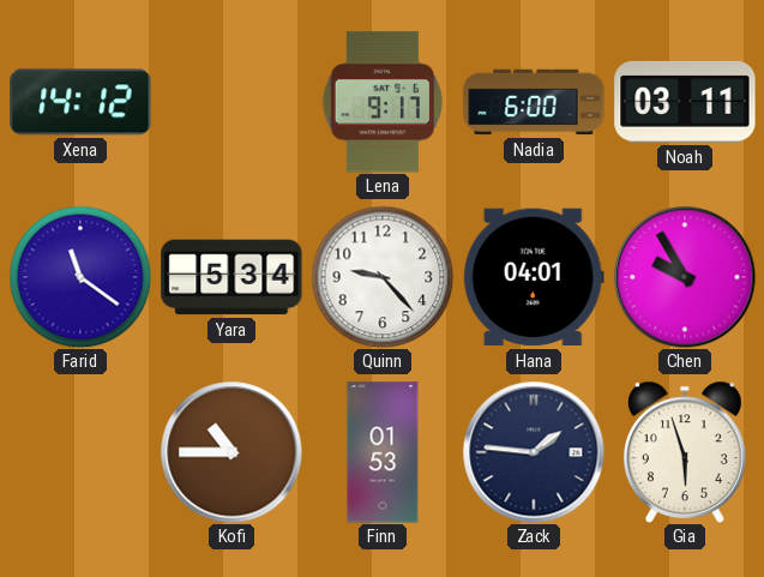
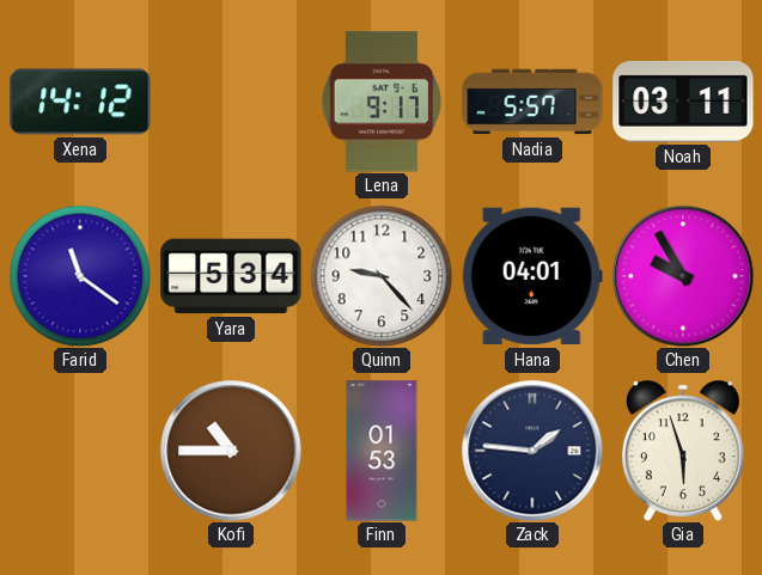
Nadia: 6:00 -> 5:57 (532, 102)
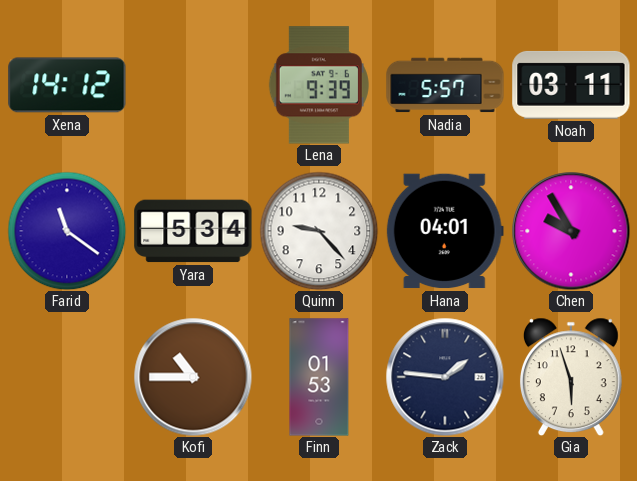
Lena: 9:17 -> 9:39 (319, 85)
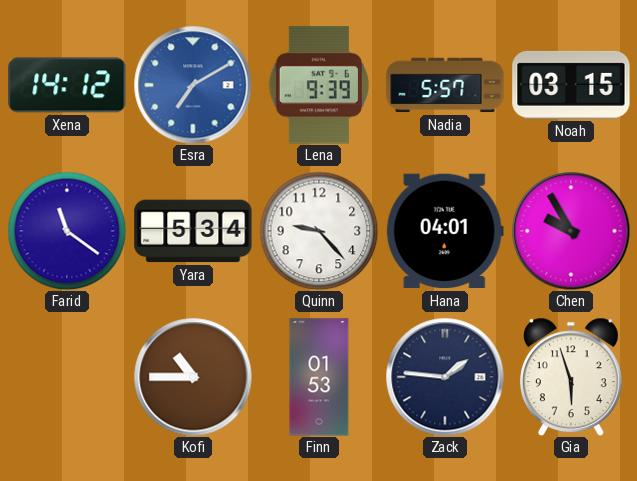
Esra: none -> 7:10 (193, 85)
Noah: 03:11 -> 03:15 (571, 85)
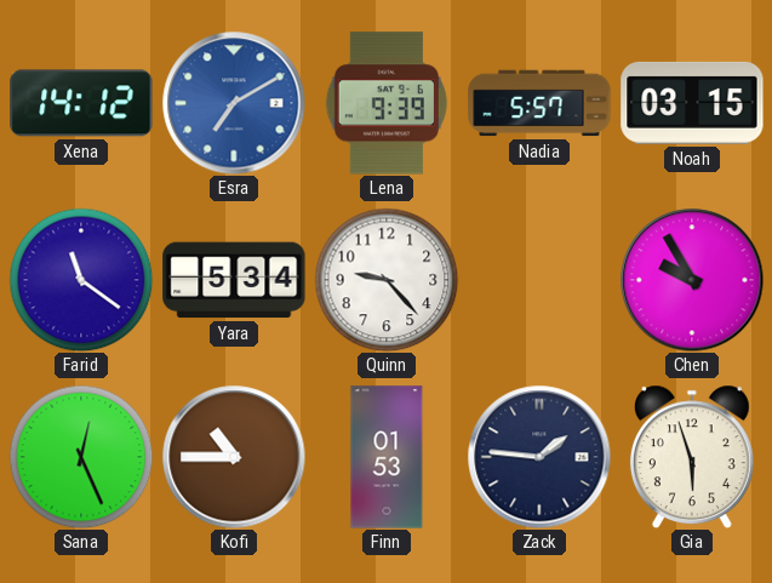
Hana: 04:01 -> none (445, 231)
Sana: none -> 12:26 (81, 457)
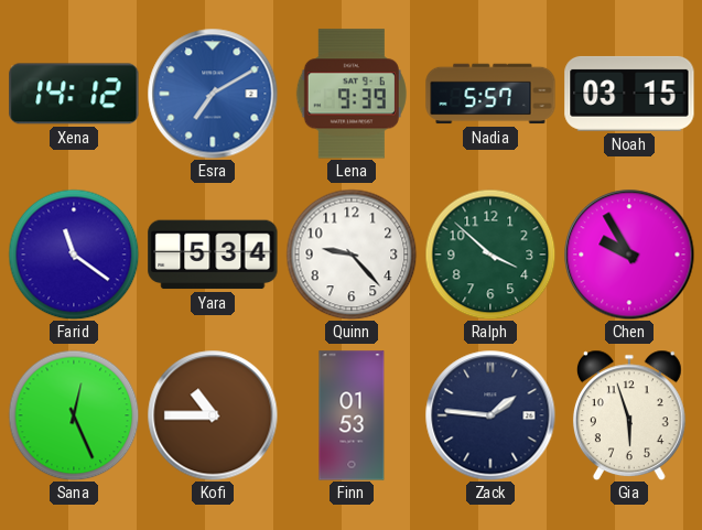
Ralph: none -> 3:52 (490, 255)
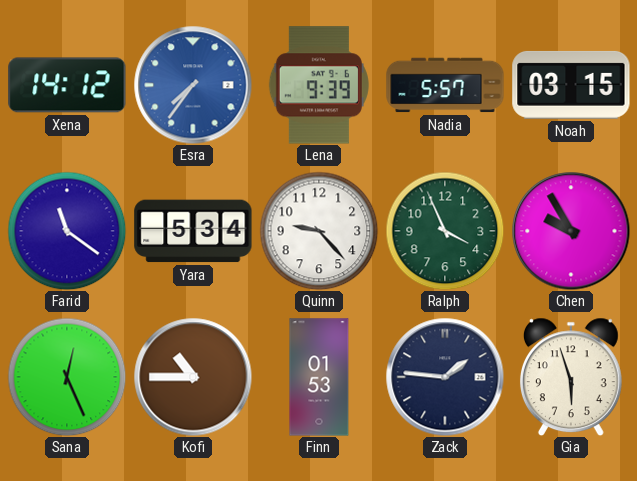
Esra: 7:10 -> 7:36 (193, 85)
Ralph: 3:52 -> 3:56 (445, 231)
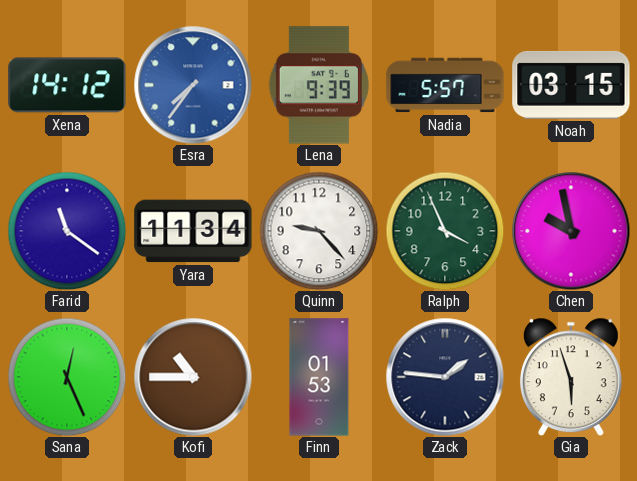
Yara: 5:34 -> 11:34 (193, 231)
Chen: 9:55 -> 9:58 (571, 231)
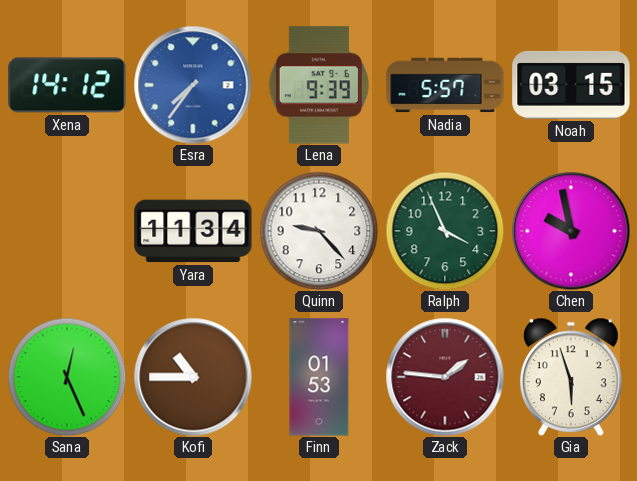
Farid: 11:21 -> none (67, 231)
Zack dial: navy -> burgundy (445, 377)
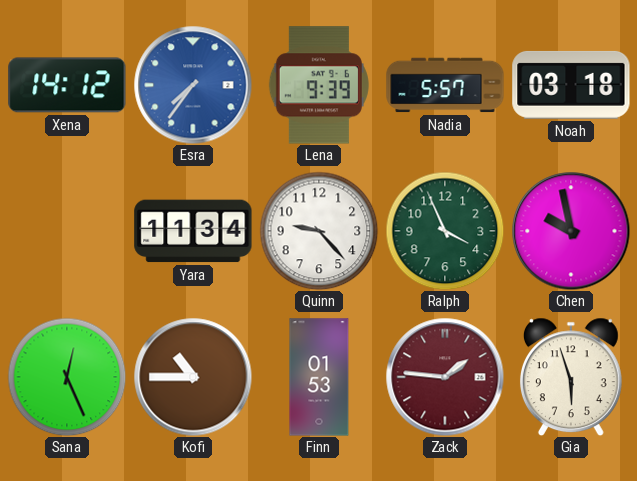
Noah: 03:15 -> 03:18 (571, 85)
